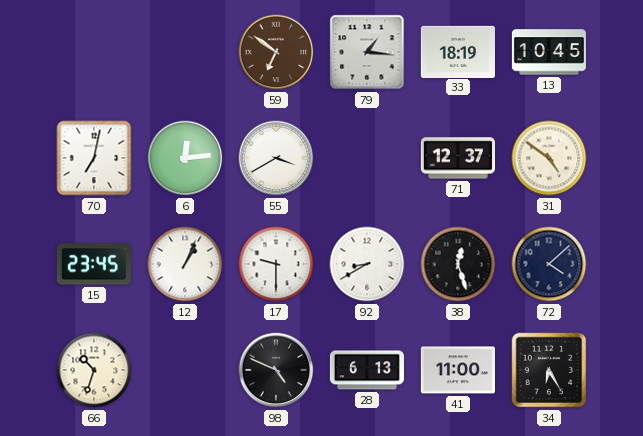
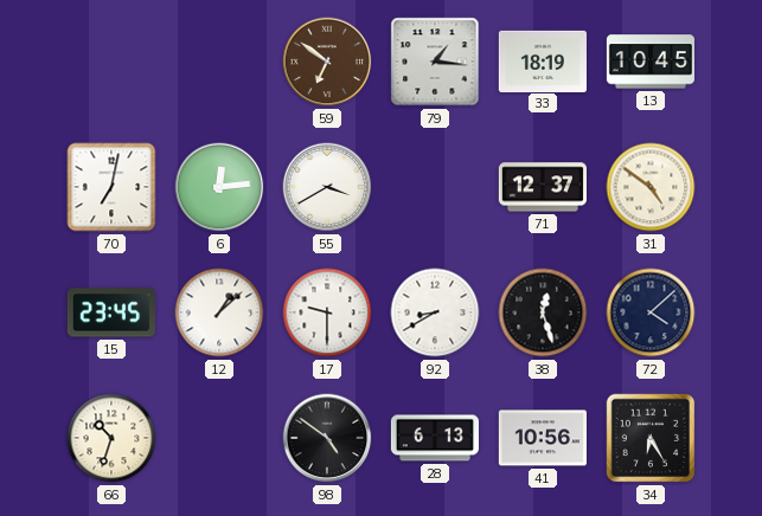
12: 1:04 -> 1:08 (219, 312)
98: 4:49 -> 4:51 (327, 438)
41: 11:00 -> 10:56 (543, 438)
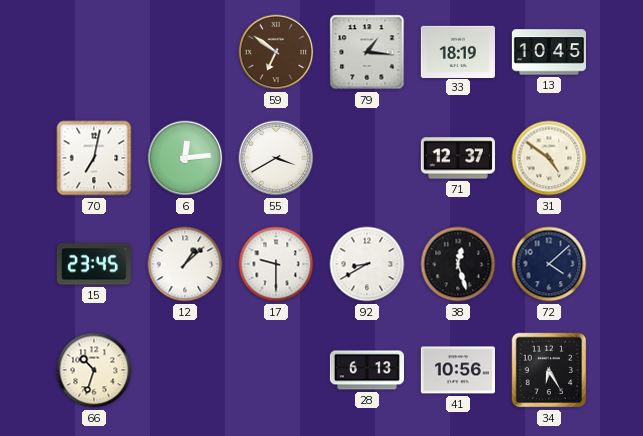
98: 4:51 -> none (327, 438)
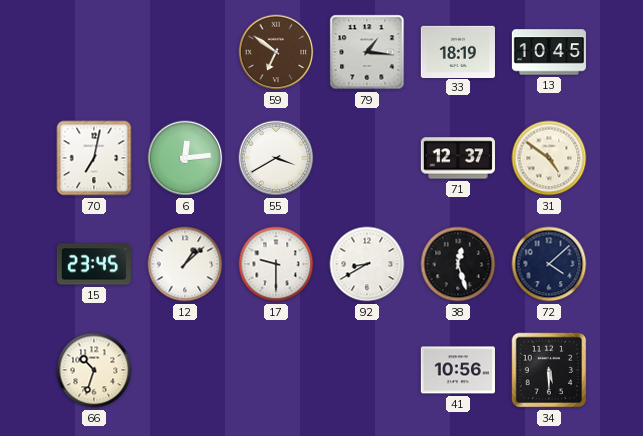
28: 6:13 -> none (367, 370)
34: 6:25 -> 5:30 (549, 370)
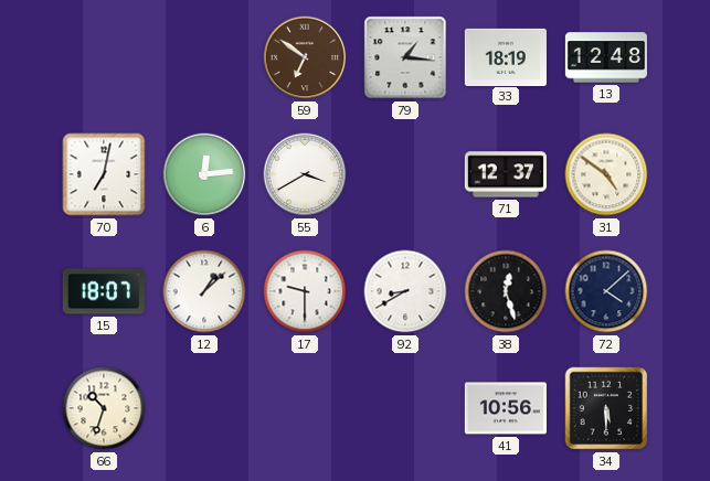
13: 10:45 -> 12:48 (606, 57)
15: 23:45 -> 18:07 (104, 291)
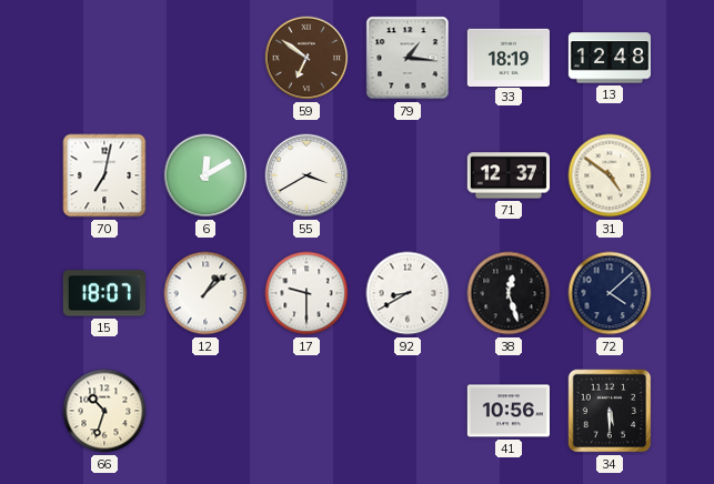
6: 12:14 -> 12:10 (205, 175)
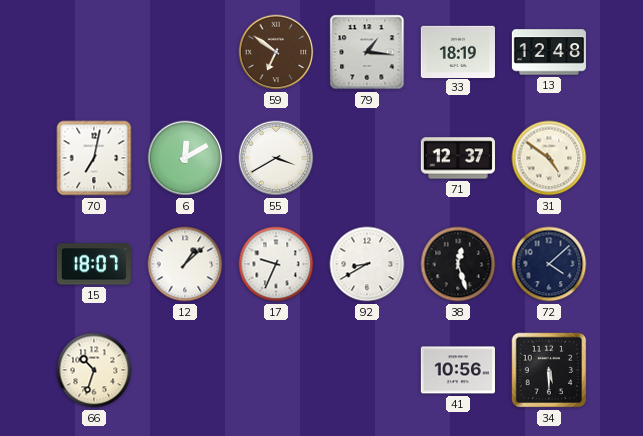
17: 9:30 -> 9:34 (276, 264)
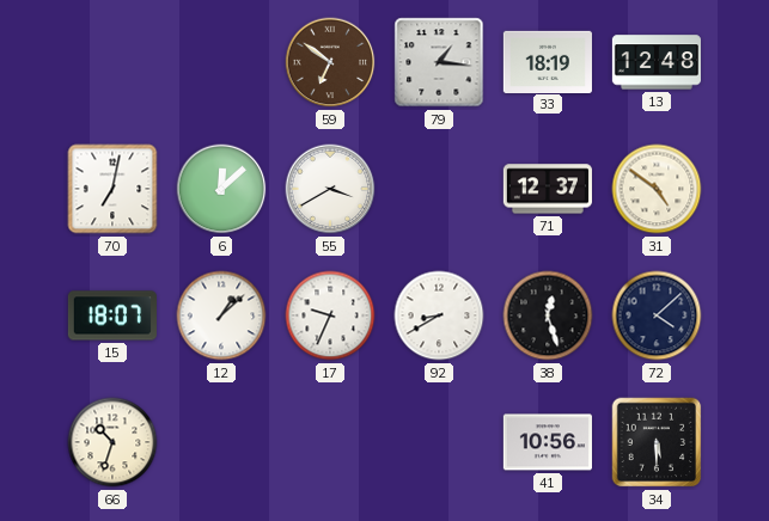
6: 12:10 -> 12:08 (221, 189)
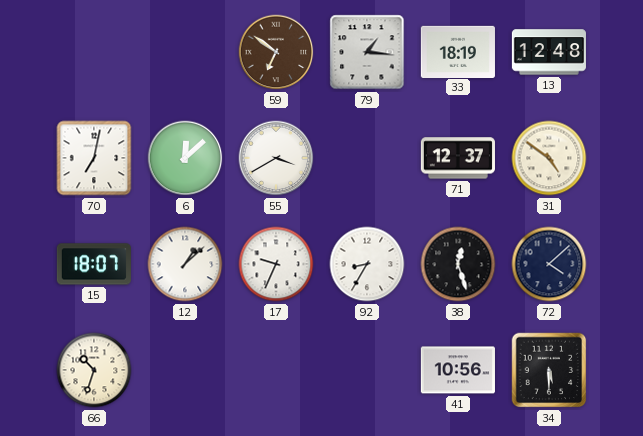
92: 8:40 -> 8:35 (367, 264)
